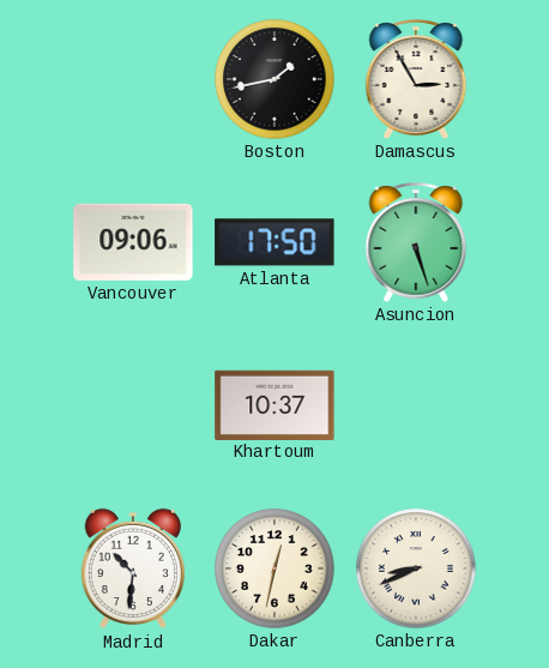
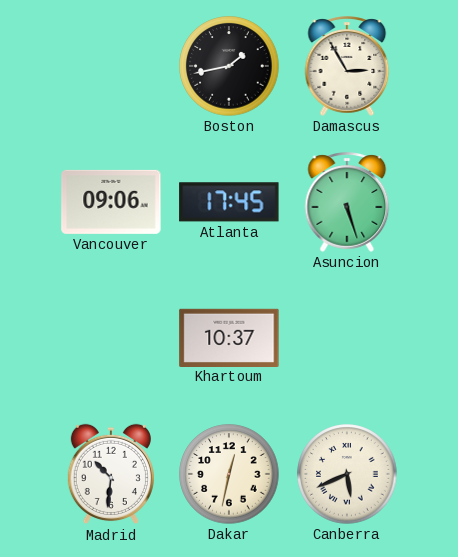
Atlanta: 17:50 -> 17:45 (229, 202)
Canberra: 8:41 -> 5:41 (347, 474)
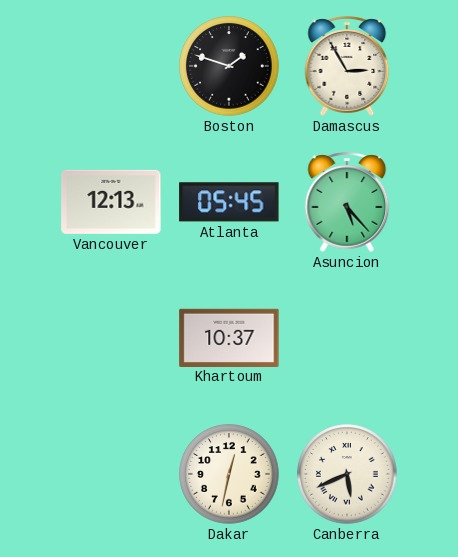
Boston: 1:43 -> 1:48 (229, 66)
Vancouver: 09:06 -> 12:13 (111, 202)
Atlanta: 17:45 -> 05:45 (229, 202)
Asuncion: 5:27 -> 5:23 (347, 202)
Madrid: 10:31 -> none (111, 474)
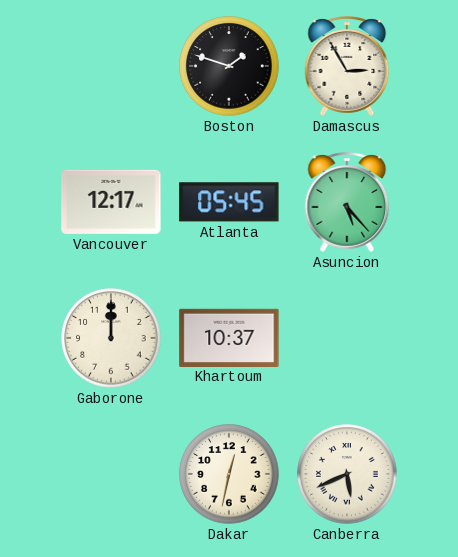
Vancouver: 12:13 -> 12:17 (111, 202)
Gaborone: none -> 12:00 (111, 338)
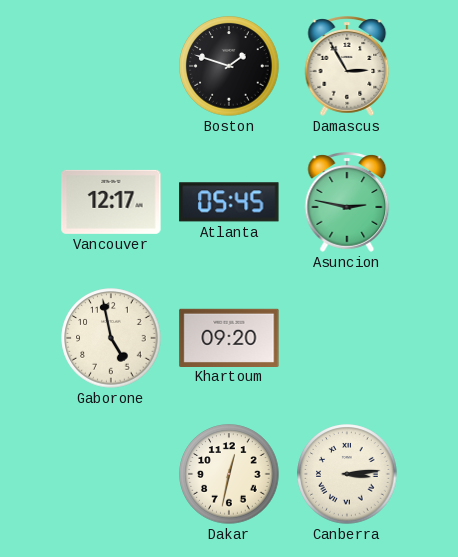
Asuncion: 5:23 -> 2:47 (347, 202)
Gaborone: 12:00 -> 4:58 (111, 338)
Khartoum: 10:37 -> 09:20 (229, 337)
Canberra: 5:41 -> 3:14 (347, 474)
